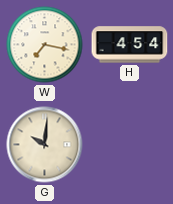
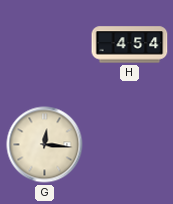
W: 7:17 -> none (45, 45)
G: 10:01 -> 12:16 (45, 145)
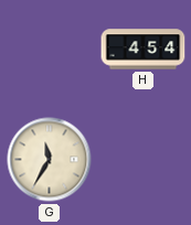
G: 12:16 -> 11:35 (50, 160)
